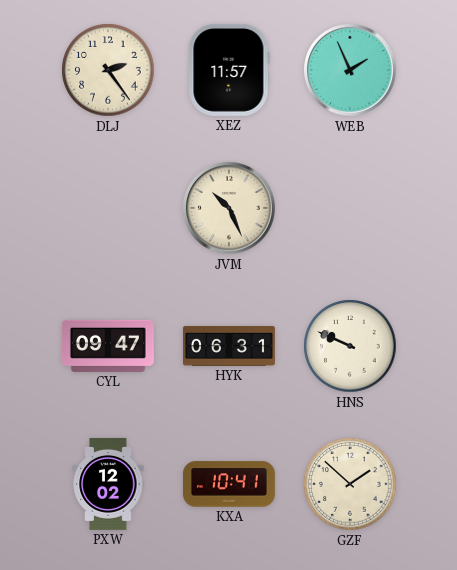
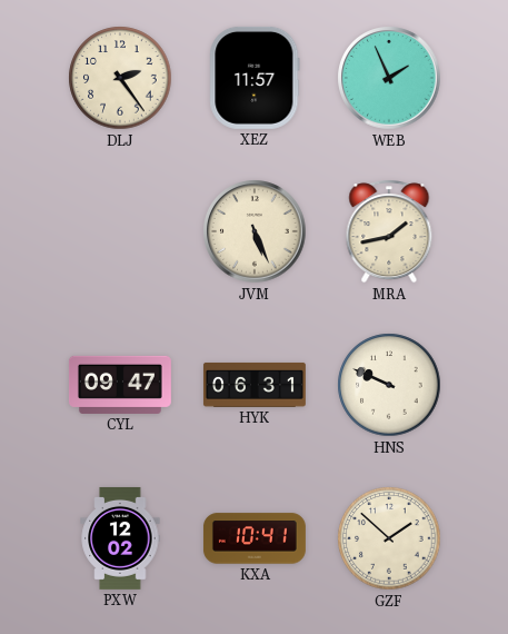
JVM: 10:26 -> 5:26 (255, 231)
MRA: none -> 1:43 (389, 231)
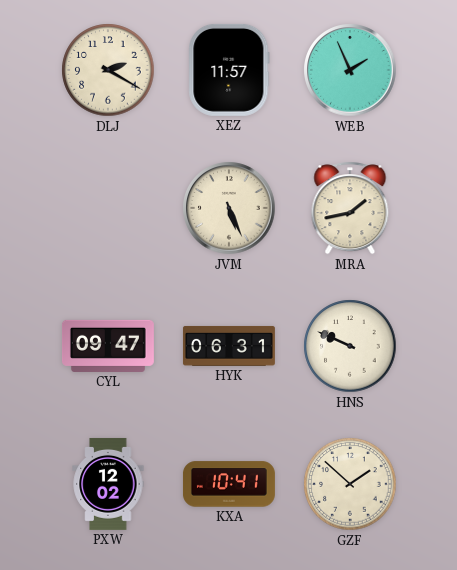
DLJ: 2:24 -> 2:20 (108, 70)
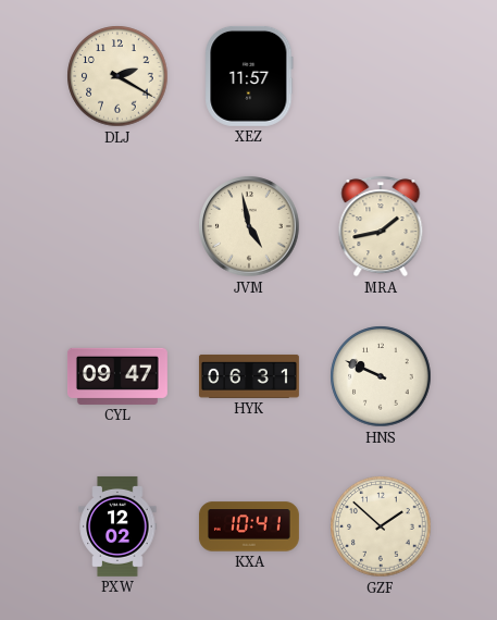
WEB: 1:56 -> none (350, 70)
JVM: 5:26 -> 4:58 (249, 226)
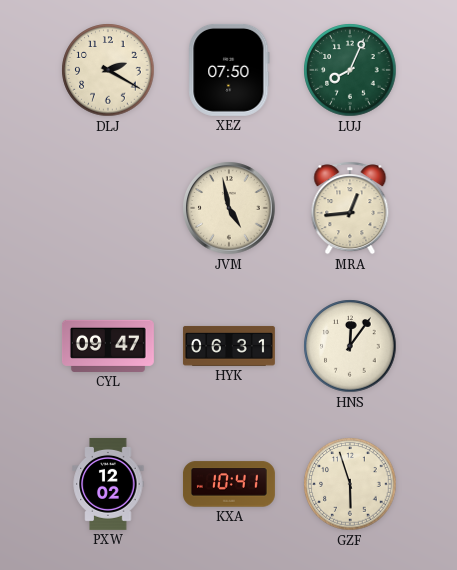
XEZ: 11:57 -> 07:50 (229, 70)
LUJ: none -> 8:04 (350, 70)
MRA: 1:43 -> 12:44 (350, 208)
HNS: 9:49 -> 12:06 (350, 346)
GZF: 1:52 -> 5:57 (350, 484)
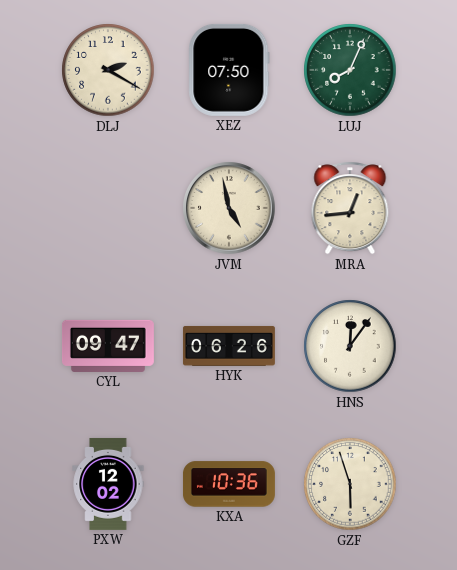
HYK: 06:31 -> 06:26 (229, 346)
KXA: 10:41 -> 10:36 (229, 484)
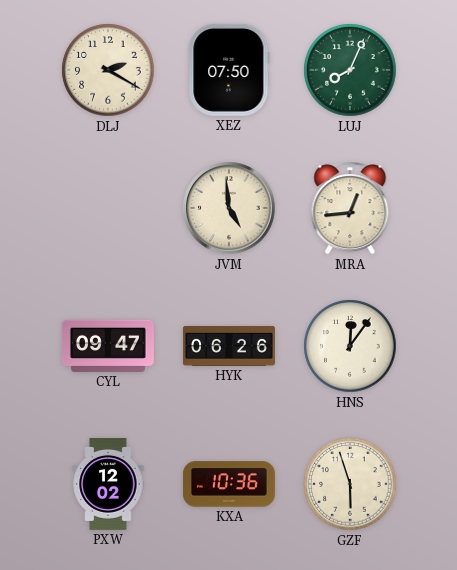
JVM: 4:58 -> 4:59 (229, 208)
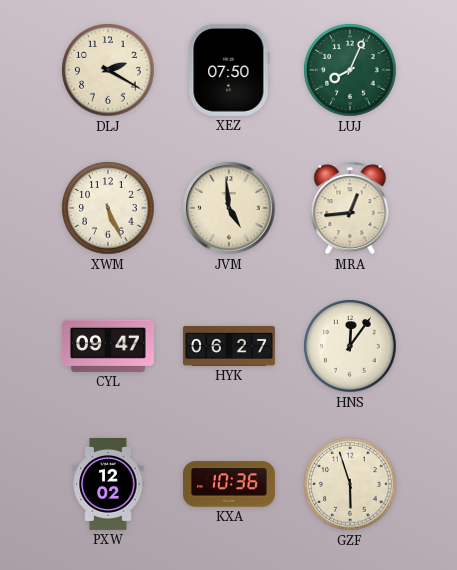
XWM: none -> 5:26 (108, 208)
HYK: 06:26 -> 06:27 (229, 346)
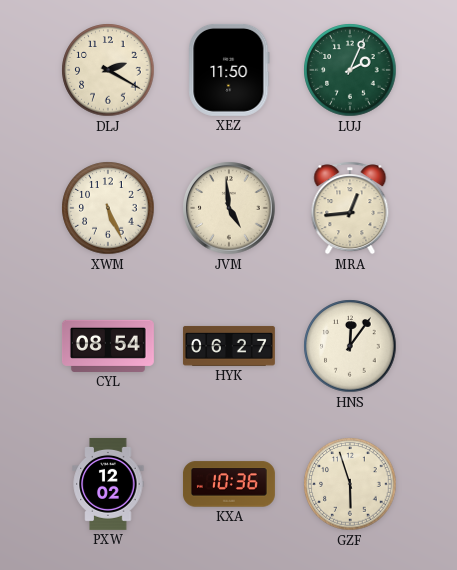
XEZ: 07:50 -> 11:50 (229, 70)
LUJ: 8:04 -> 2:04 (350, 70)
CYL: 09:47 -> 08:54 (108, 346)
